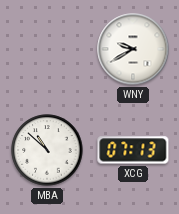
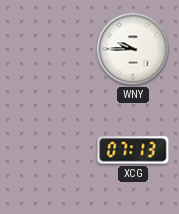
WNY: 9:40 -> 9:45 (133, 49)
MBA: 10:52 -> none (47, 150)
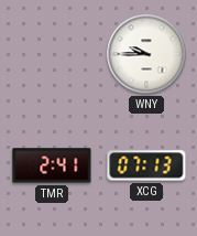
TMR: none -> 2:41 (52, 165)
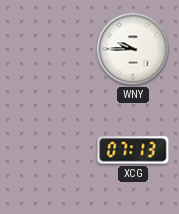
TMR: 2:41 -> none (52, 165)
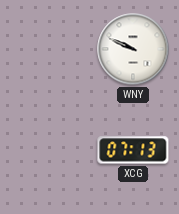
WNY: 9:45 -> 9:49 (133, 49)
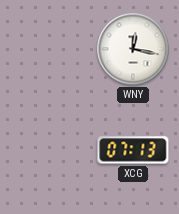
WNY: 9:49 -> 12:17 (133, 49)
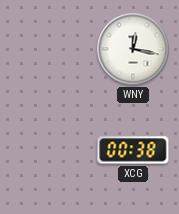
XCG: 07:13 -> 00:38 (133, 150)
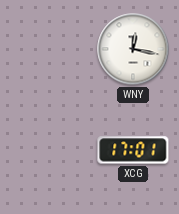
XCG: 00:38 -> 17:01 (133, 150)
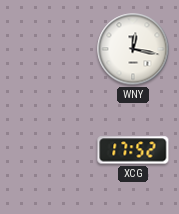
XCG: 17:01 -> 17:52 (133, 150)
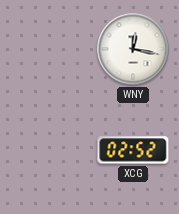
XCG: 17:52 -> 02:52 (133, 150)
